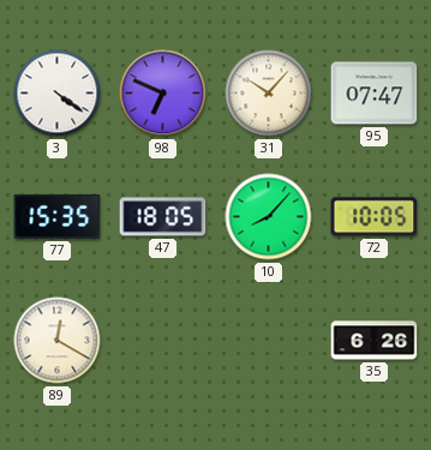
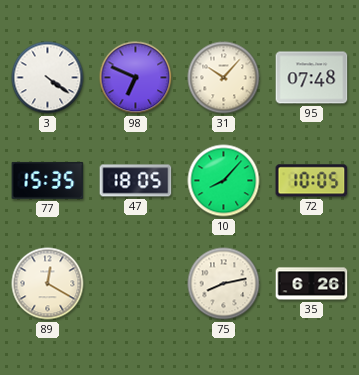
95: 07:47 -> 07:48 (312, 78)
75: none -> 8:13 (224, 284)
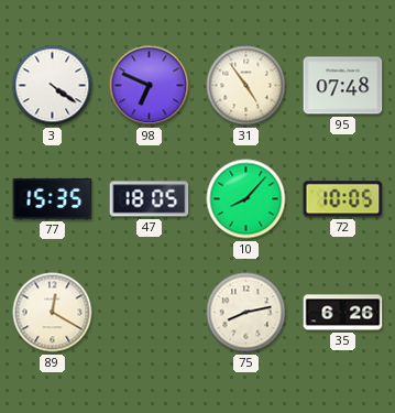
31: 10:07 -> 4:54 (246, 86)
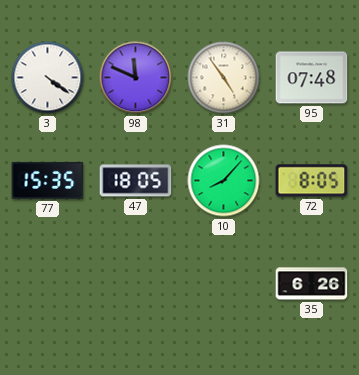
98: 6:49 -> 11:49 (136, 78)
72: 10:05 -> 8:05 (312, 181)
89: 12:20 -> none (53, 313)
75: 8:13 -> none (246, 313)
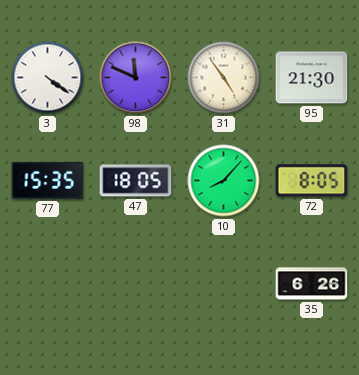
95: 07:48 -> 21:30 (312, 78)
